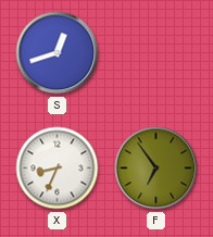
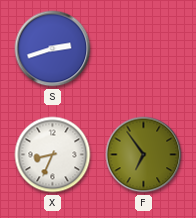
S: 12:42 -> 2:42 (53, 49)
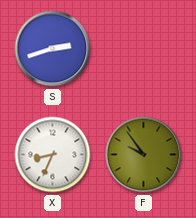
F: 6:54 -> 9:54 (144, 155)
